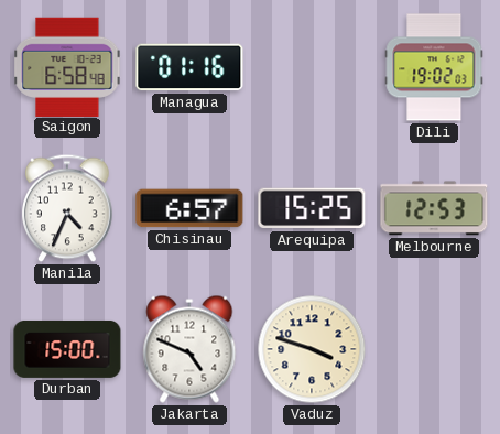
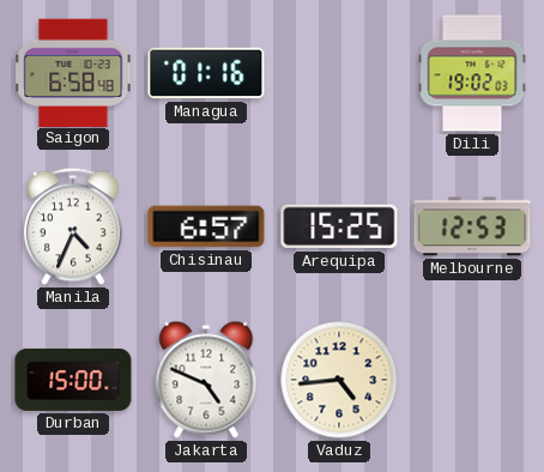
Vaduz: 3:48 -> 4:44 (339, 380)
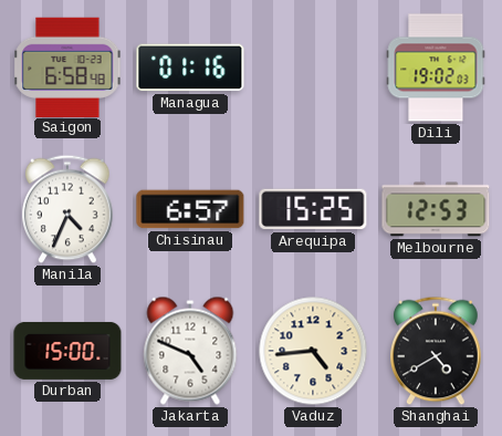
Shanghai: none -> 4:40 (436, 351)
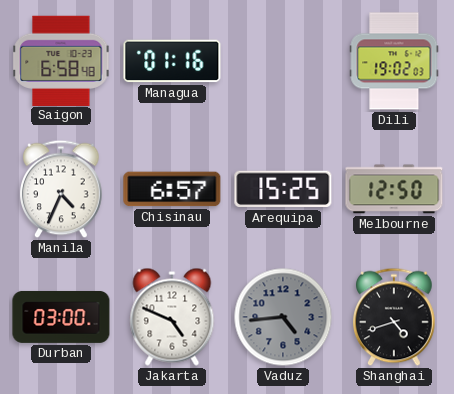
Melbourne: 12:53 -> 12:50 (394, 189)
Durban: 15:00 -> 03:00 (61, 317)
Vaduz dial: cream -> grey (283, 317)
Shanghai: 4:40 -> 4:42 (394, 317)
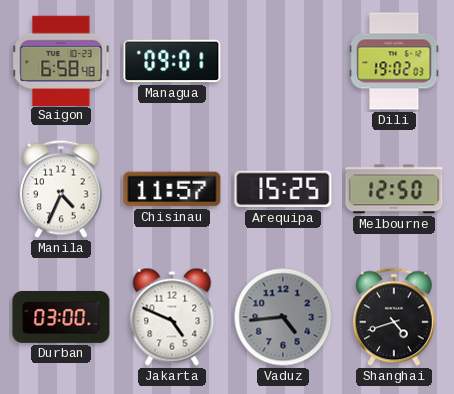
Managua: 01:16 -> 09:01 (172, 61)
Chisinau: 6:57 -> 11:57 (172, 189)
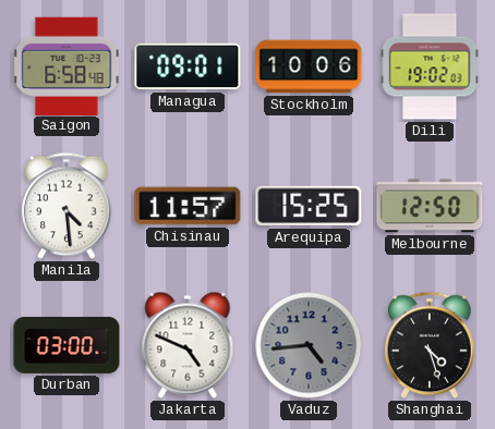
Stockholm: none -> 10:06 (309, 66)
Manila: 4:34 -> 4:29 (67, 206)
Shanghai: 4:42 -> 4:27 (430, 345)
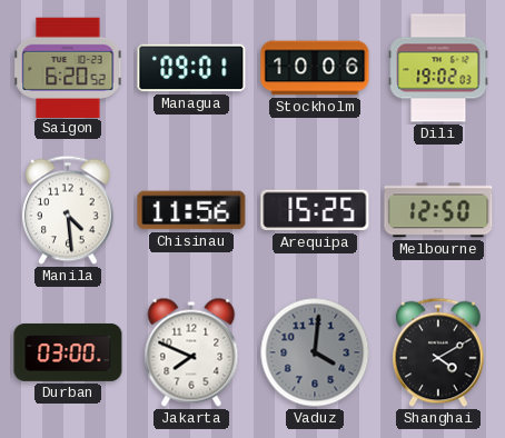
Saigon: 6:58 -> 6:20 (68, 67)
Chisinau: 11:57 -> 11:56 (191, 210)
Jakarta: 4:49 -> 7:49 (191, 352)
Vaduz: 4:44 -> 4:01 (315, 352)
Shanghai: 4:27 -> 4:10 (438, 352)
